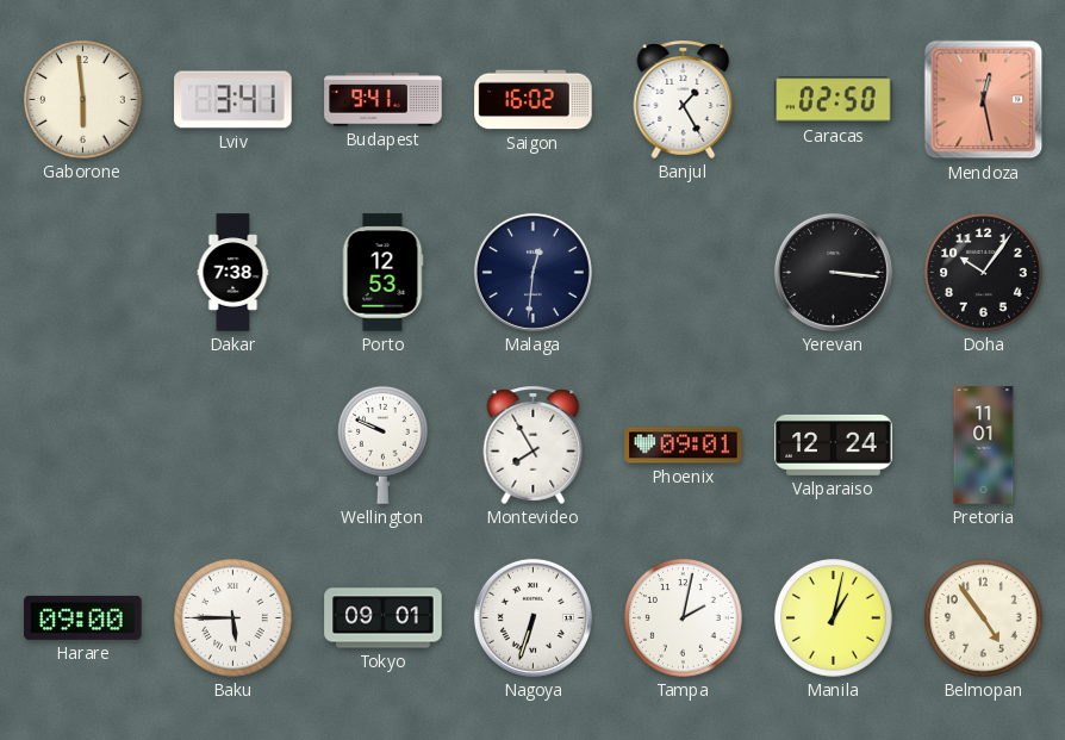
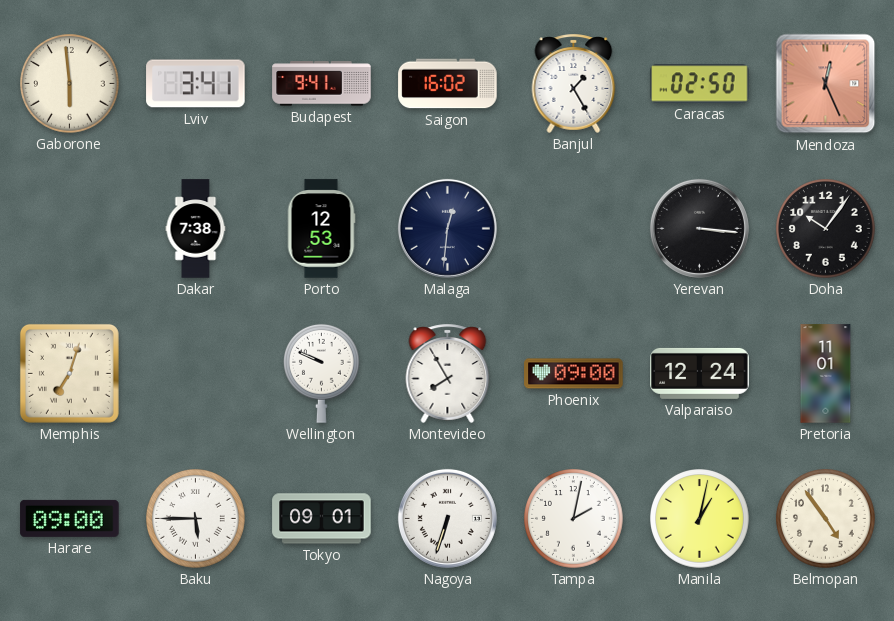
Mendoza: 12:28 -> 12:26 (826, 84)
Memphis: none -> 7:03 (69, 373)
Phoenix: 09:01 -> 09:00 (574, 374)
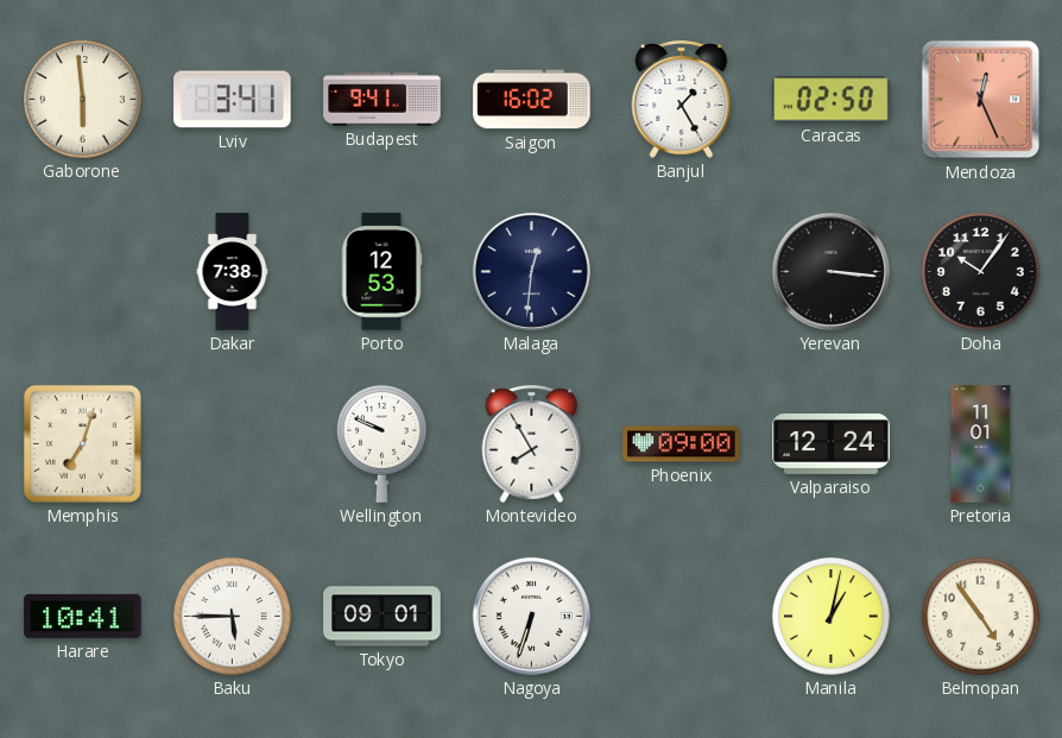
Harare: 09:00 -> 10:41 (83, 616)
Tampa: 2:02 -> none (574, 519)
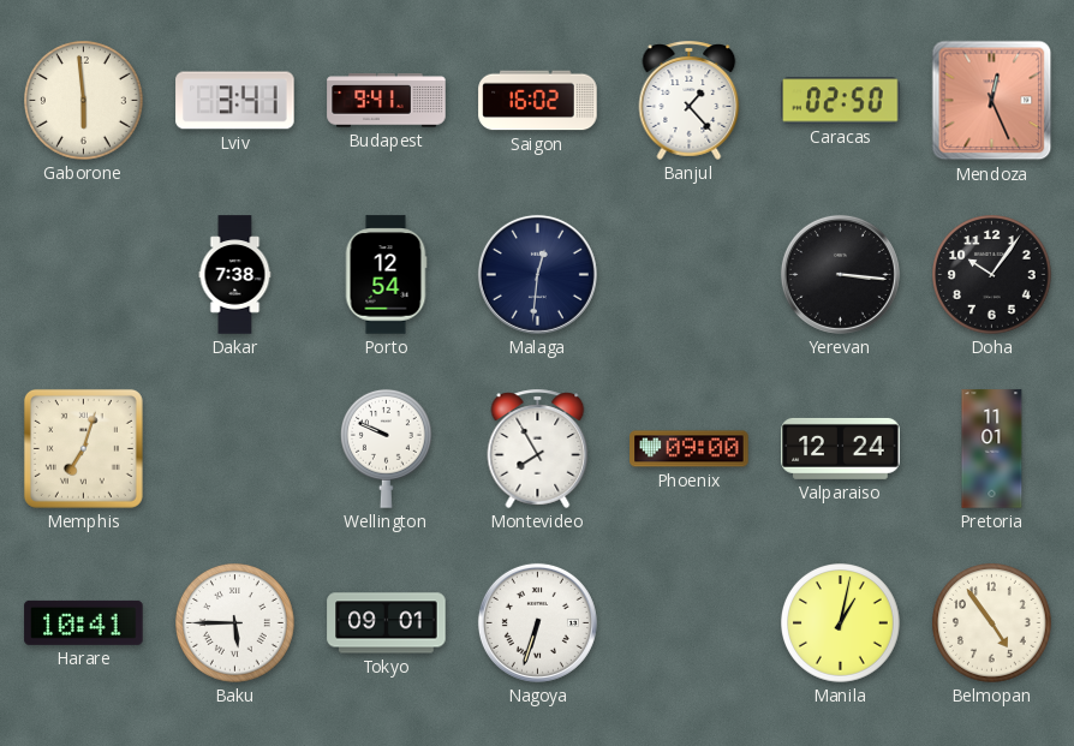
Banjul: 1:25 -> 1:23 (690, 100)
Porto: 12:53 -> 12:54 (386, 275)
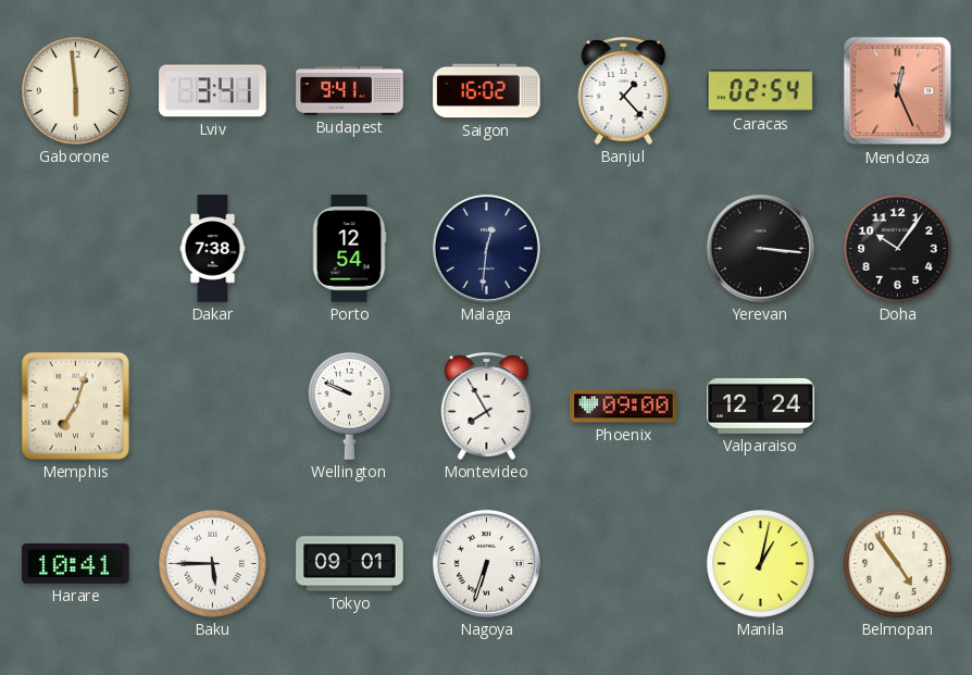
Caracas: 02:50 -> 02:54 (761, 91)
Pretoria: 11:01 -> none (992, 449)
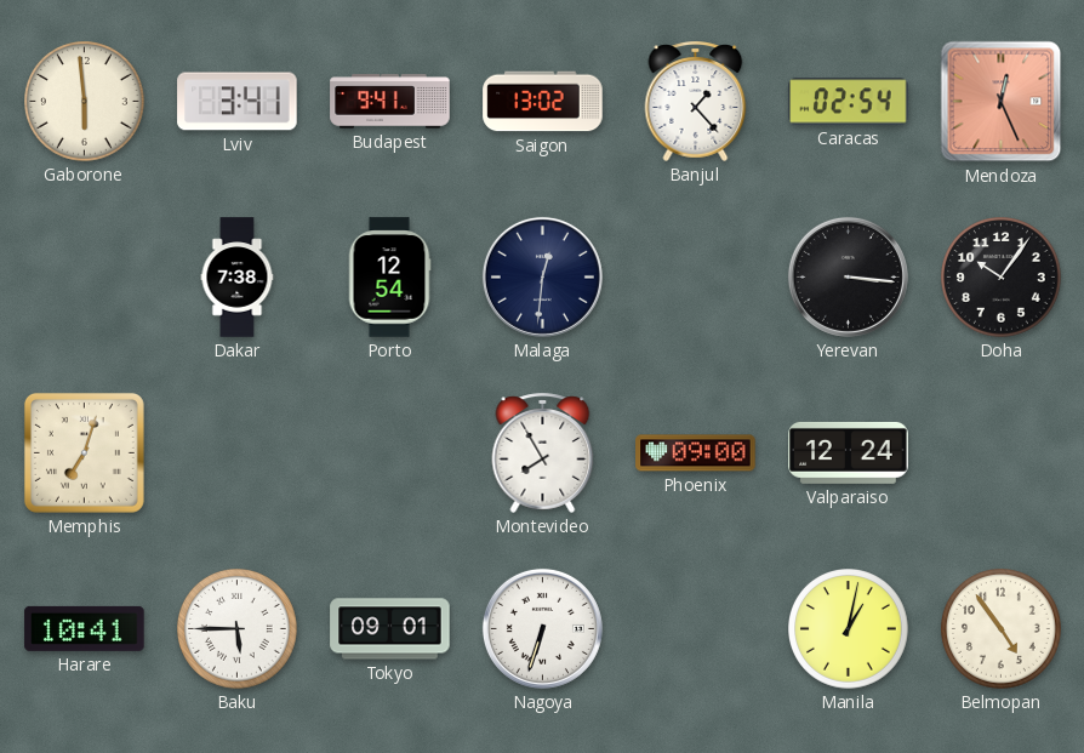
Saigon: 16:02 -> 13:02 (543, 102)
Wellington: 9:49 -> none (350, 405)
